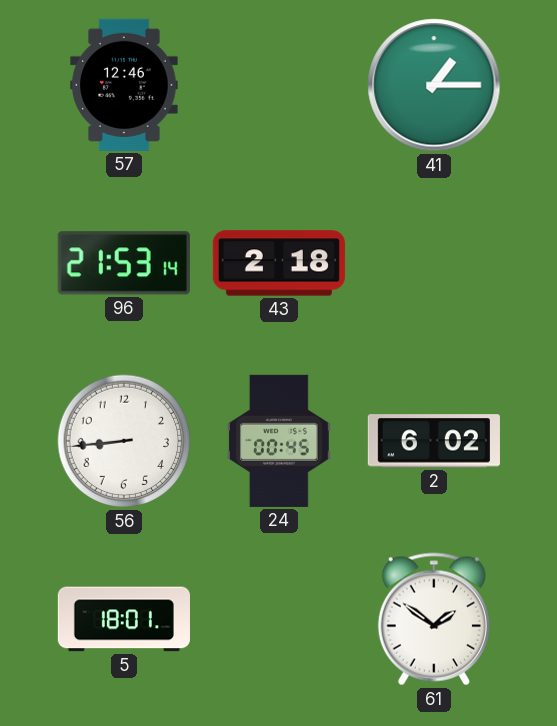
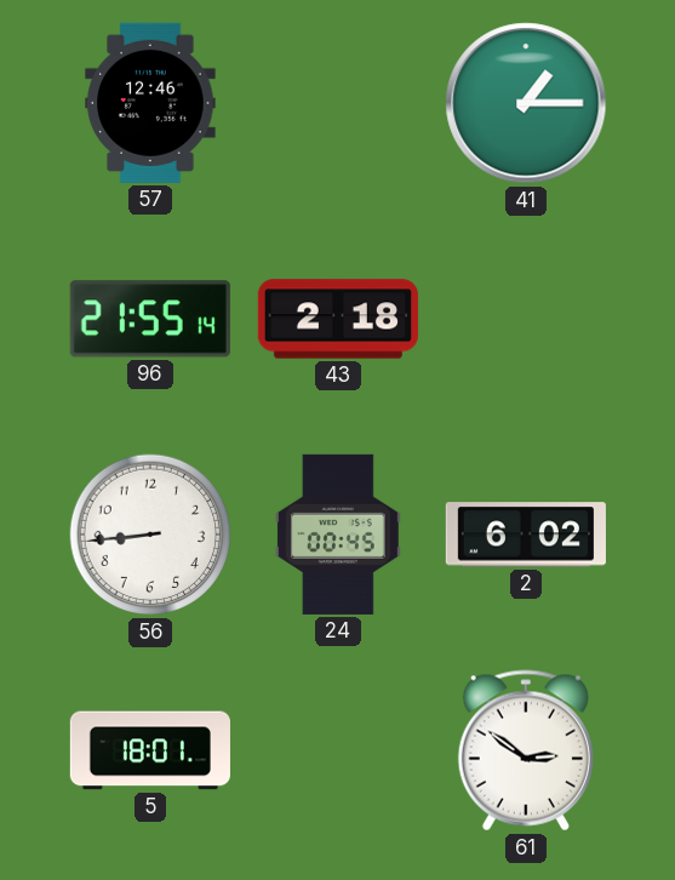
96: 21:53 -> 21:55 (150, 319)
61: 1:51 -> 2:51 (526, 750)
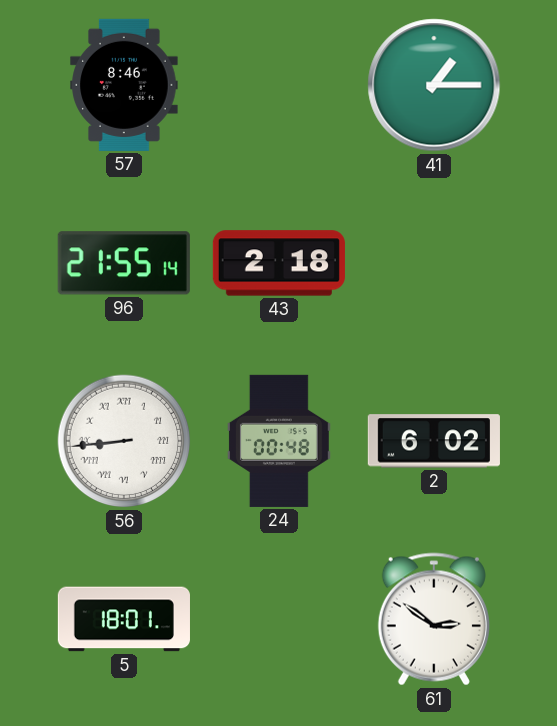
57: 12:46 -> 8:46 (124, 85)
56 numerals: Arabic -> Roman (124, 441)
24: 00:45 -> 00:48 (279, 441)
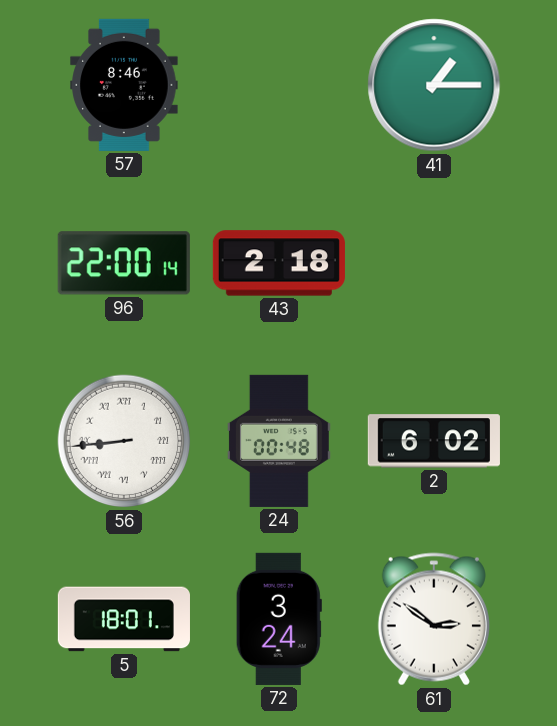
96: 21:55 -> 22:00 (124, 263)
72: none -> 3:24 (279, 619)
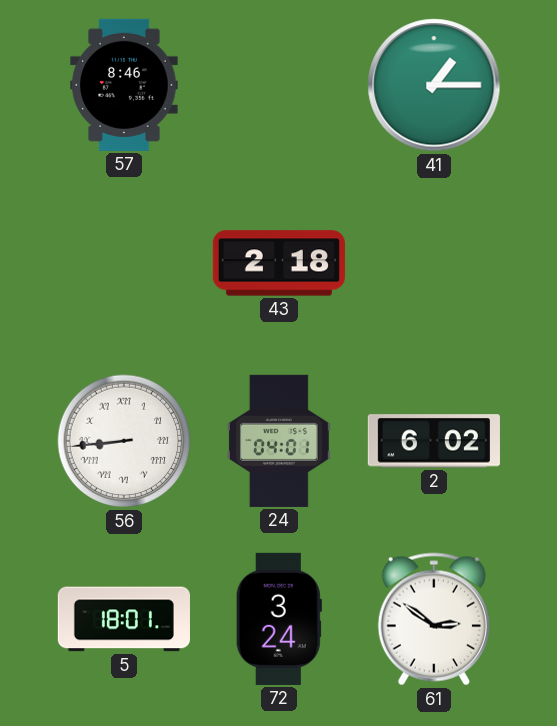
96: 22:00 -> none (124, 263)
24: 00:48 -> 04:01 (279, 441)
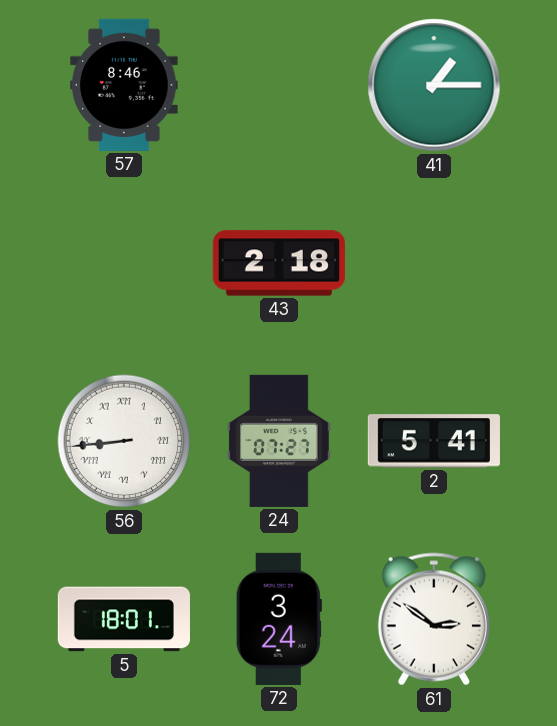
24: 04:01 -> 07:27 (279, 441)
2: 6:02 -> 5:41 (434, 441)
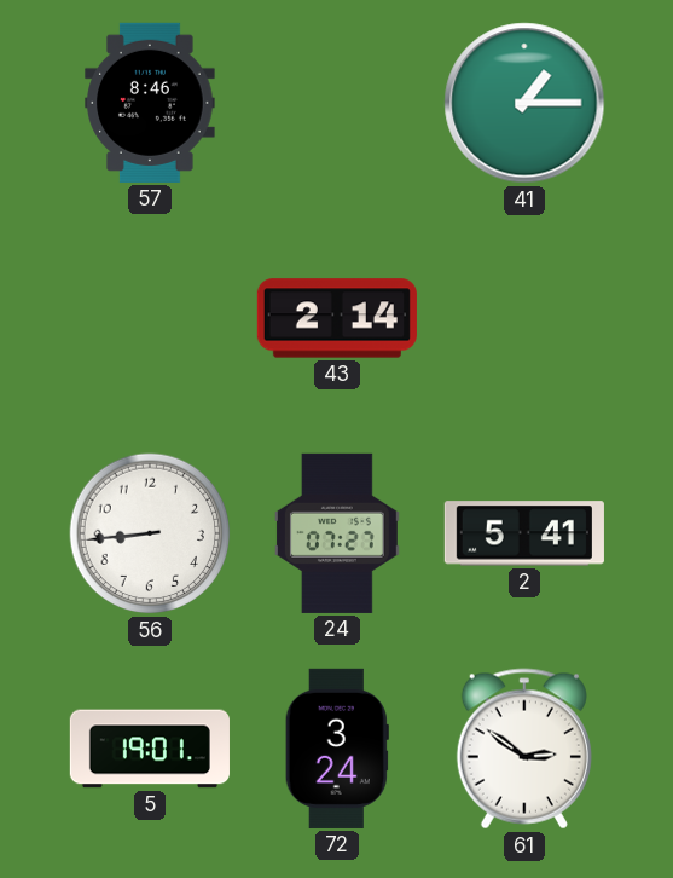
43: 2:18 -> 2:14 (337, 318)
56 numerals: Roman -> Arabic (150, 533)
5: 18:01 -> 19:01 (150, 749)
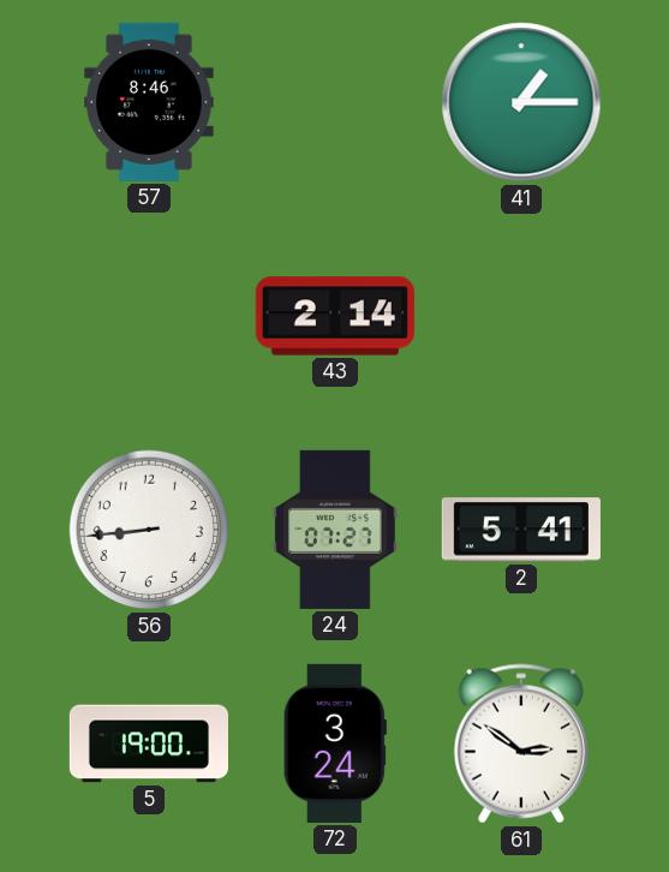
5: 19:01 -> 19:00 (149, 743)
